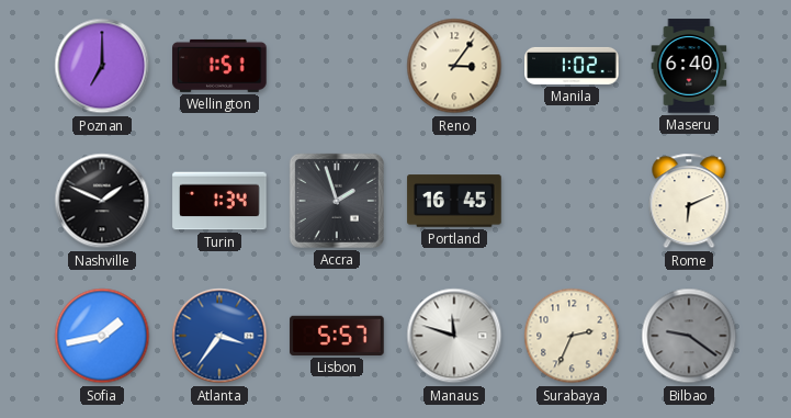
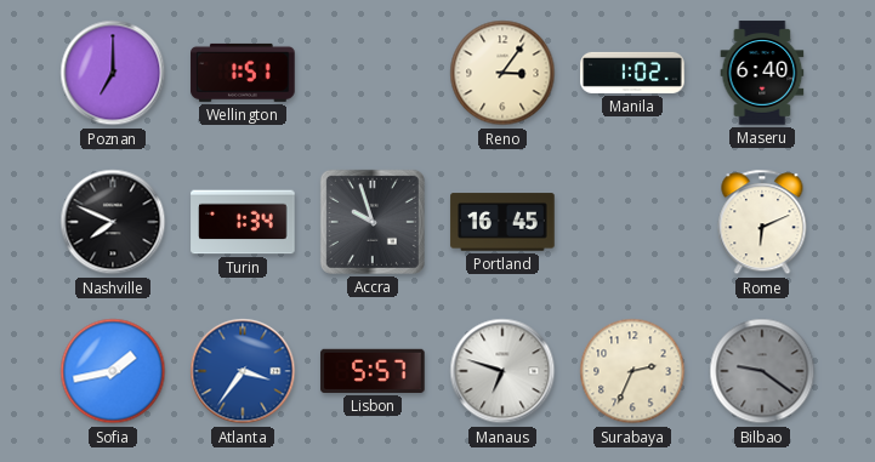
Nashville: 1:49 -> 7:49 (113, 222)
Accra: 1:57 -> 9:57 (373, 222)
Manaus: 11:48 -> 6:48 (502, 371)
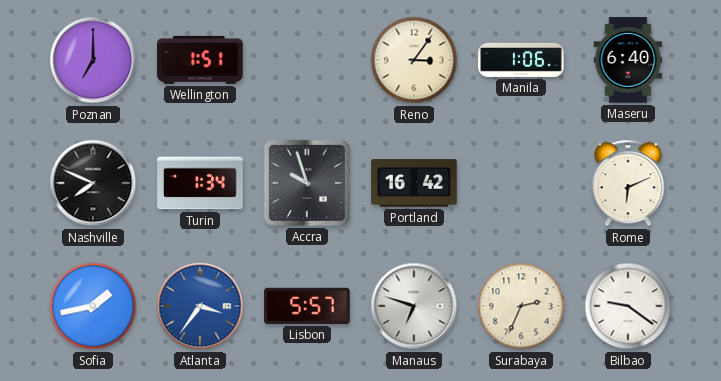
Manila: 1:02 -> 1:06 (521, 60)
Portland: 16:45 -> 16:42 (414, 183)
Bilbao dial: grey -> white (628, 306)
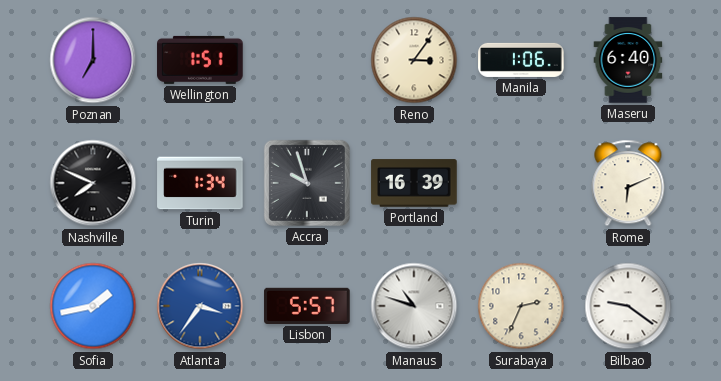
Portland: 16:42 -> 16:39 (414, 183)
Manaus: 6:48 -> 10:48 (414, 306)
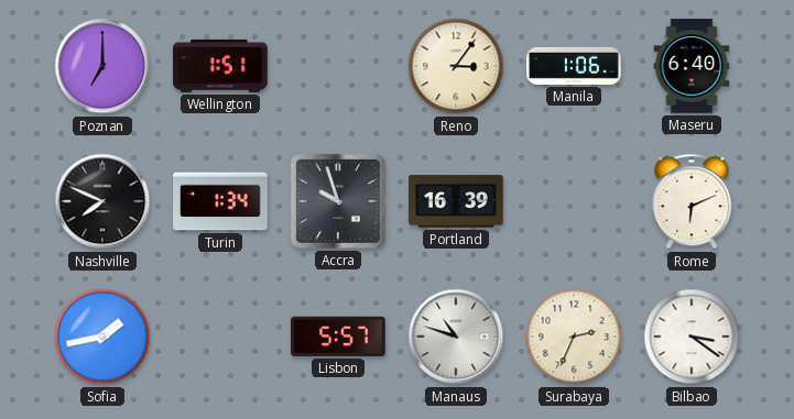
Atlanta: 3:36 -> none (200, 306)
Bilbao: 9:21 -> 3:21 (692, 337)
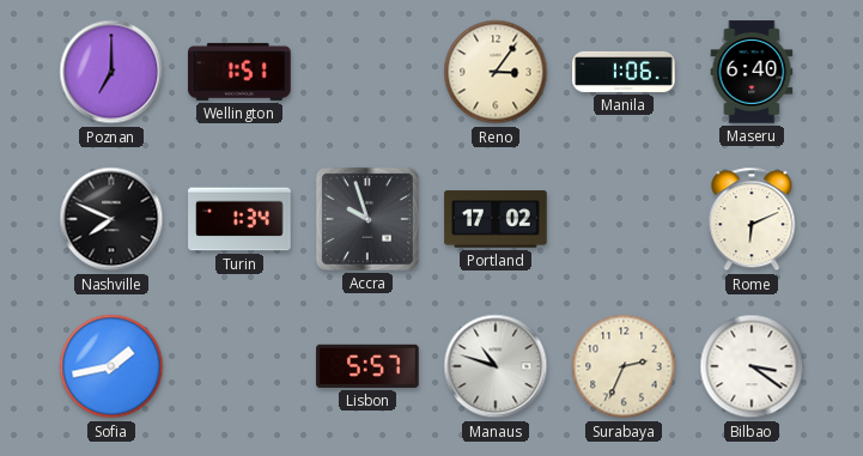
Portland: 16:39 -> 17:02 (496, 219)
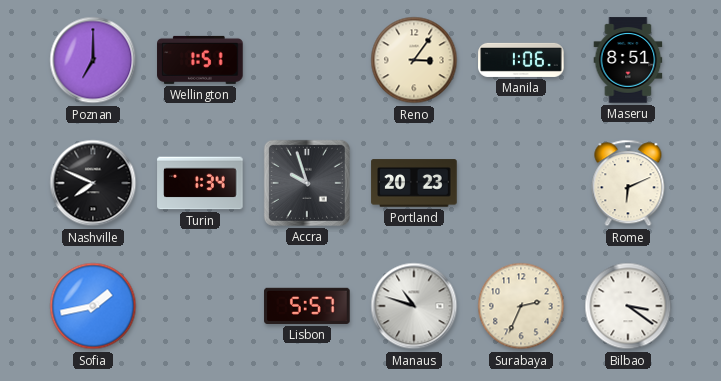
Maseru: 6:40 -> 8:51 (628, 60)
Portland: 17:02 -> 20:23 (414, 183)
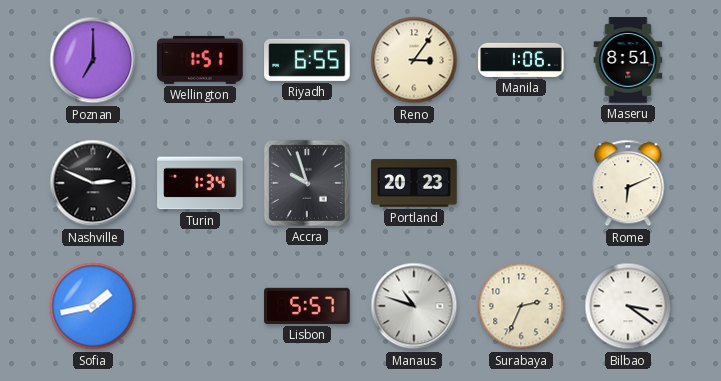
Riyadh: none -> 6:55 (307, 60)
Nashville: 7:49 -> 2:49 (93, 183)
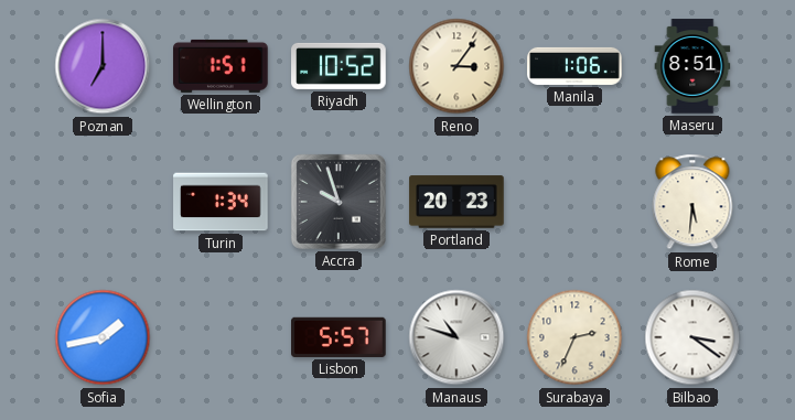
Riyadh: 6:55 -> 10:52 (339, 66)
Nashville: 2:49 -> none (93, 183)
Rome: 6:11 -> 5:31 (692, 202)
